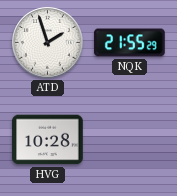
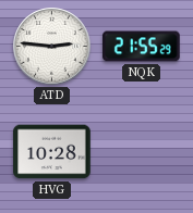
ATD: 1:57 -> 2:46 (52, 47)
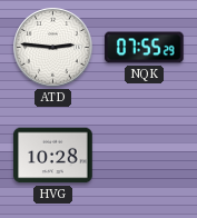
NQK: 21:55 -> 07:55 (145, 48)
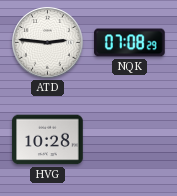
NQK: 07:55 -> 07:08 (130, 43)
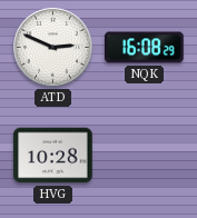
ATD: 2:46 -> 2:49 (53, 48)
NQK: 07:08 -> 16:08 (145, 48)
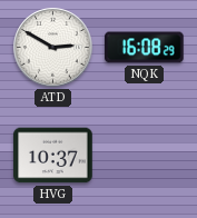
ATD: 2:49 -> 2:50 (53, 48)
HVG: 10:28 -> 10:37 (53, 156)
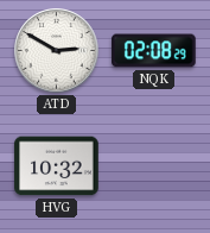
NQK: 16:08 -> 02:08 (154, 51)
HVG: 10:37 -> 10:32 (57, 166)
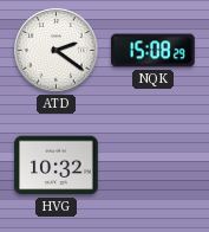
ATD: 2:50 -> 2:21 (57, 51)
NQK: 02:08 -> 15:08 (154, 51)
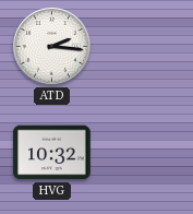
ATD: 2:21 -> 2:16 (52, 47)
NQK: 15:08 -> none (154, 51)
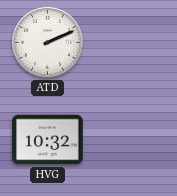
ATD: 2:16 -> 2:11 (48, 43)
